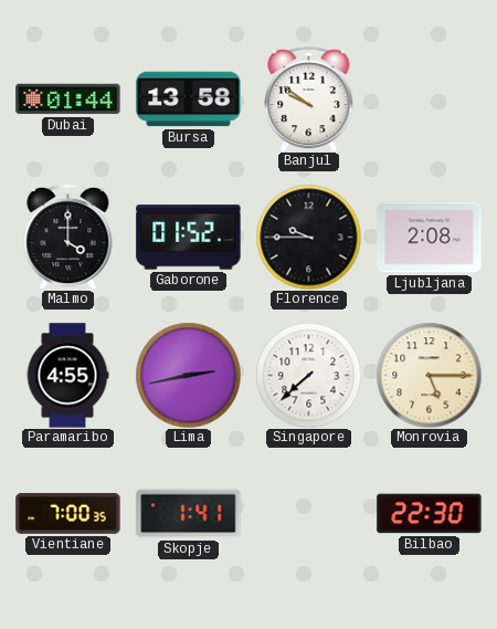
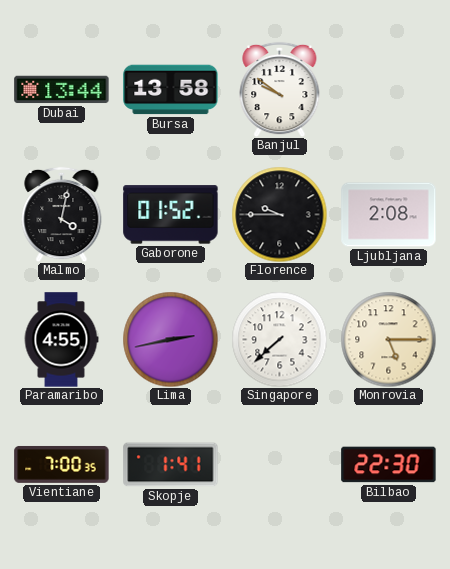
Dubai: 01:44 -> 13:44 (62, 90)
Malmo: 4:00 -> 4:02 (62, 214)
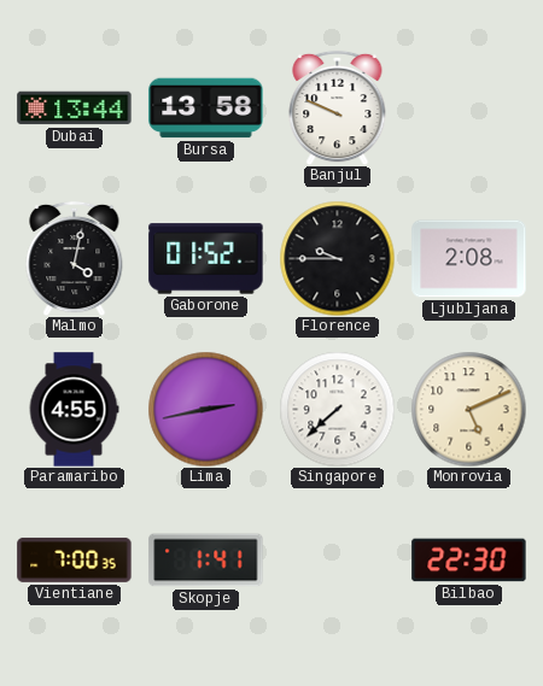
Banjul: 9:51 -> 9:49 (338, 107)
Monrovia: 5:15 -> 5:11 (468, 409)
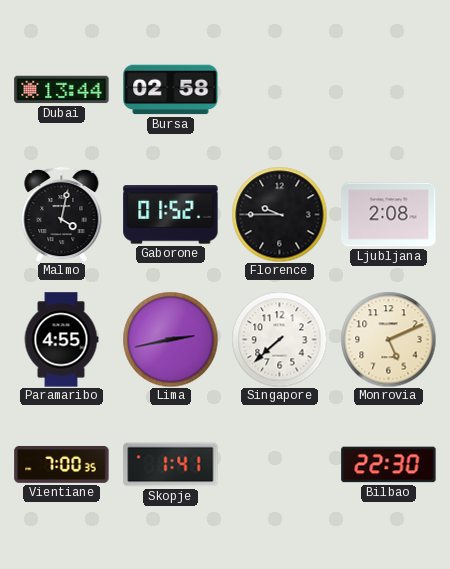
Bursa: 13:58 -> 02:58 (171, 90)
Banjul: 9:49 -> none (338, 107)
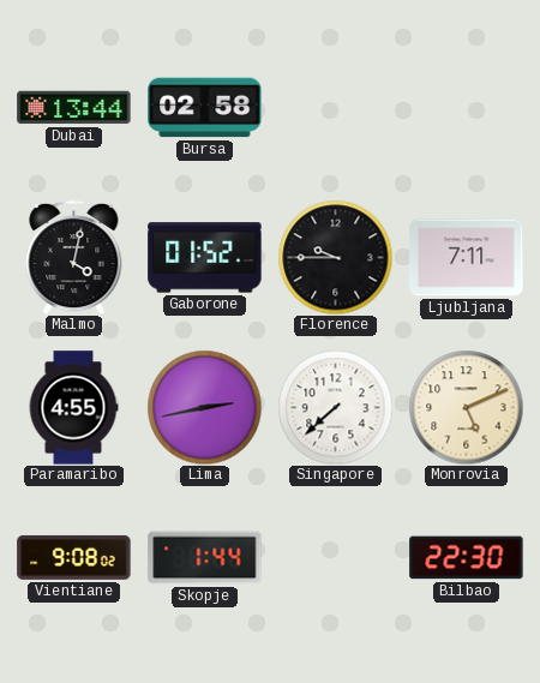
Ljubljana: 2:08 -> 7:11 (467, 258)
Vientiane: 7:00 -> 9:08 (74, 557)
Skopje: 1:41 -> 1:44 (205, 558)
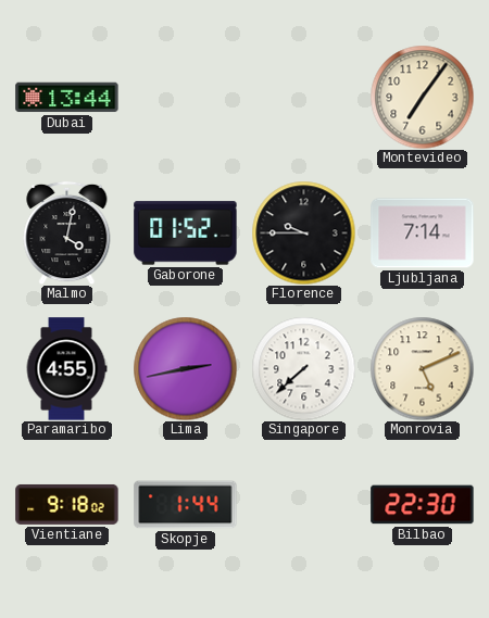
Bursa: 02:58 -> none (205, 108)
Montevideo: none -> 7:06 (422, 97)
Ljubljana: 7:11 -> 7:14 (423, 234)
Vientiane: 9:08 -> 9:18 (67, 504)
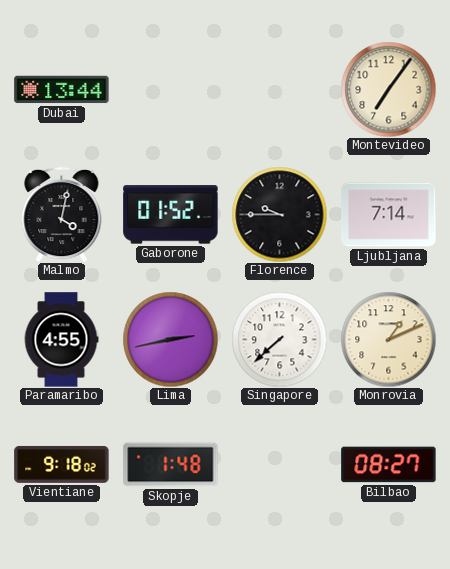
Monrovia: 5:11 -> 1:11 (388, 339)
Skopje: 1:44 -> 1:48 (171, 465)
Bilbao: 22:30 -> 08:27 (389, 465)
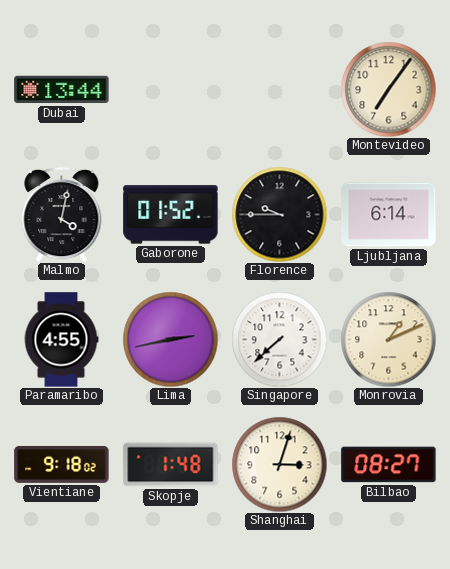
Ljubljana: 7:14 -> 6:14 (389, 215)
Shanghai: none -> 3:03 (279, 464)
